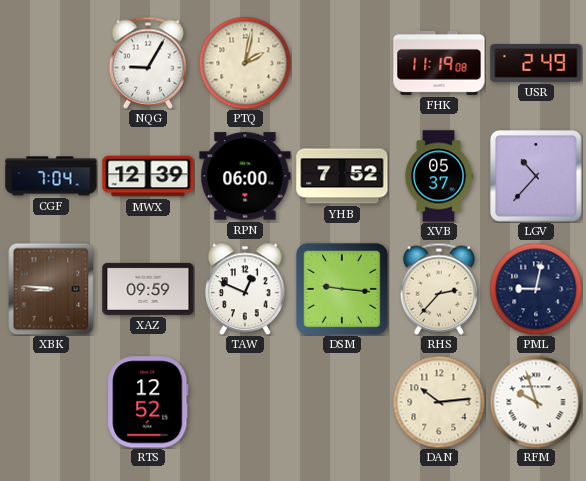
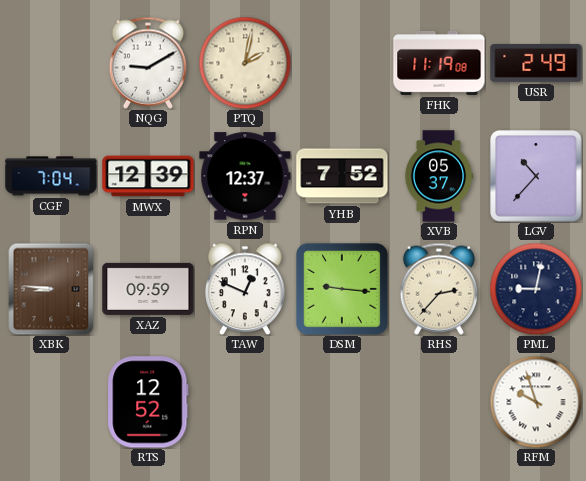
NQG: 9:05 -> 9:10 (147, 63)
RPN: 06:00 -> 12:37 (245, 176)
DAN: 10:14 -> none (439, 402)
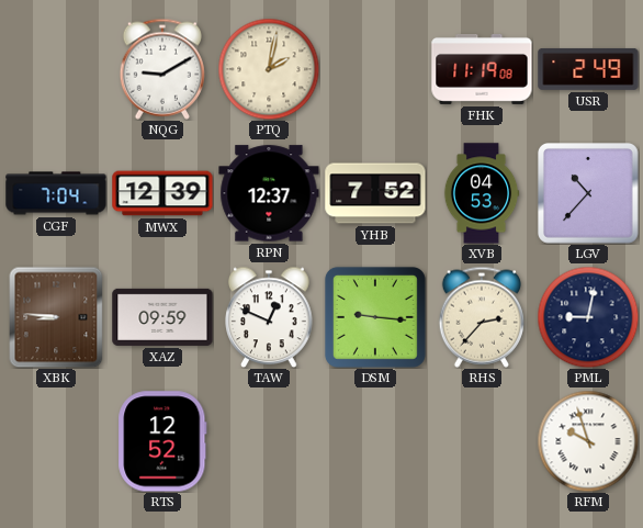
XVB: 05:37 -> 04:53 (482, 193)
